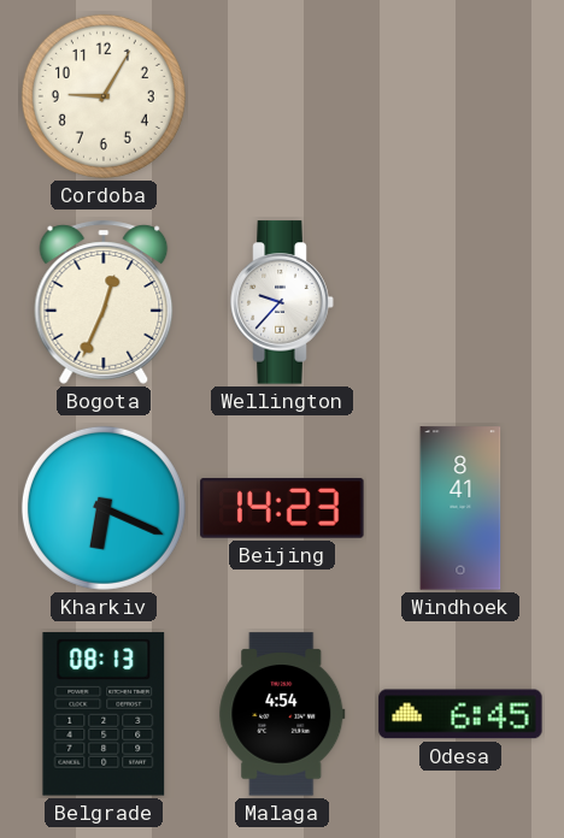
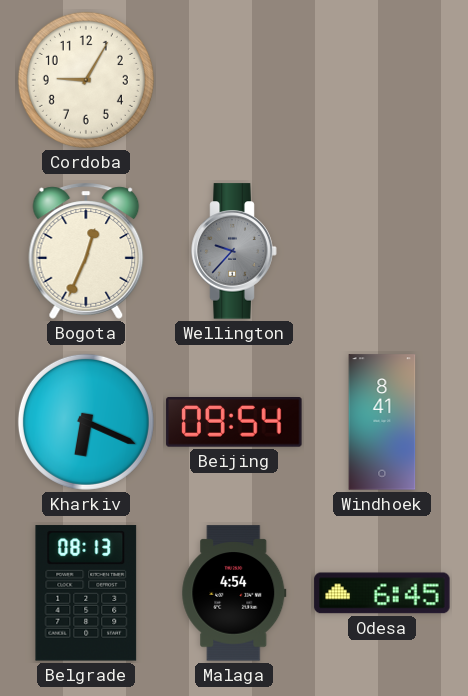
Wellington dial: white -> grey (234, 251)
Beijing: 14:23 -> 09:54 (234, 423)
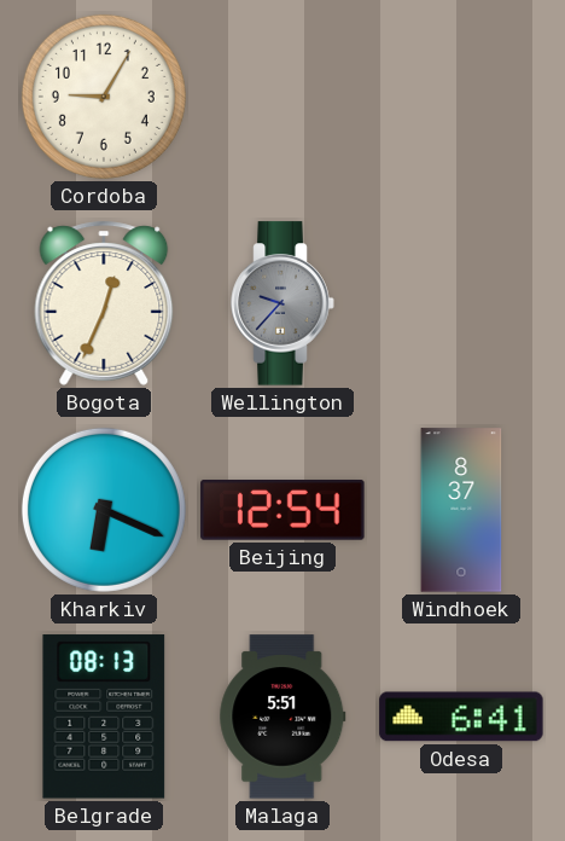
Beijing: 09:54 -> 12:54 (282, 511)
Windhoek: 8:41 -> 8:37 (461, 510)
Malaga: 4:54 -> 5:51 (282, 717)
Odesa: 6:45 -> 6:41 (461, 717)
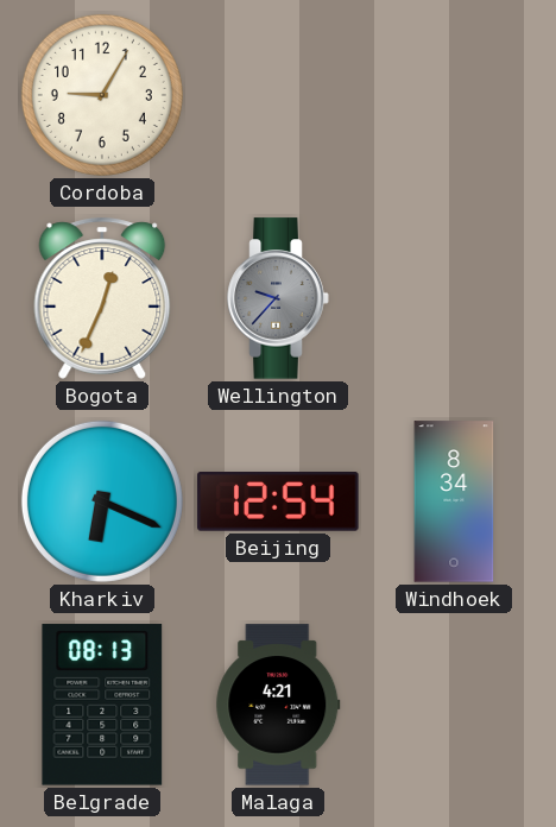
Windhoek: 8:37 -> 8:34 (454, 501)
Malaga: 5:51 -> 4:21 (278, 705)
Odesa: 6:41 -> none (461, 717)
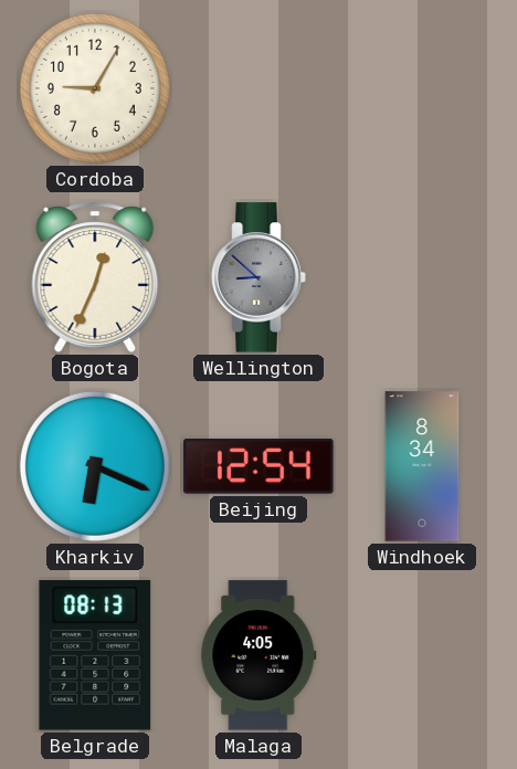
Wellington: 9:37 -> 8:52 (258, 277)
Malaga: 4:21 -> 4:05 (258, 655)
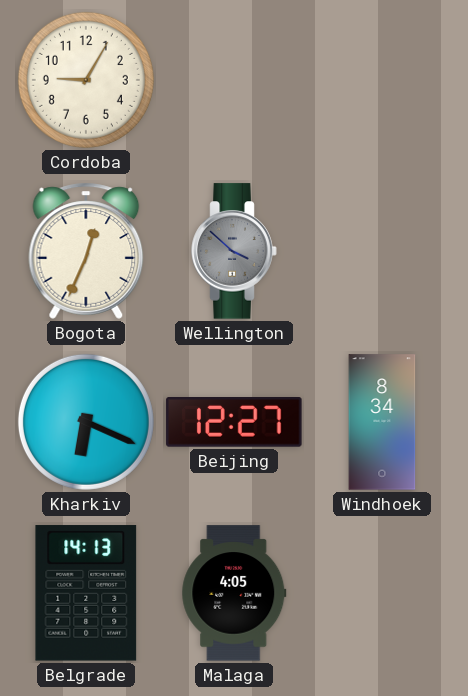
Wellington: 8:52 -> 3:52 (234, 251)
Beijing: 12:54 -> 12:27 (234, 423)
Belgrade: 08:13 -> 14:13 (86, 593)
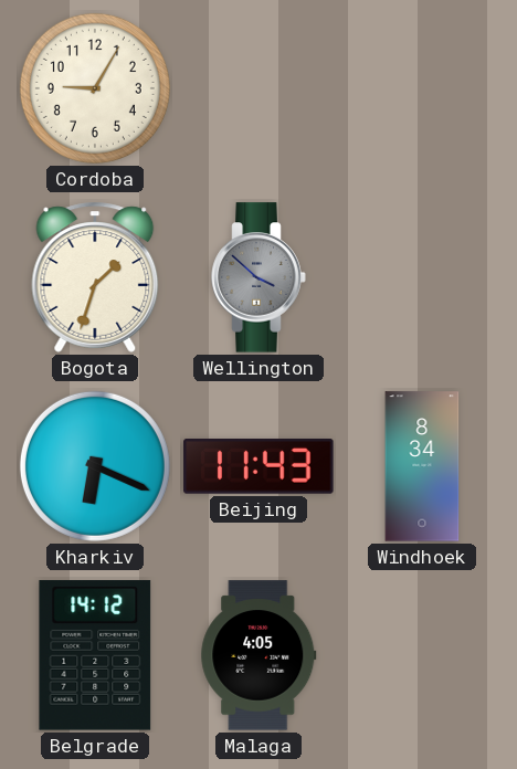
Bogota: 12:34 -> 1:33 (95, 277)
Beijing: 12:27 -> 11:43 (258, 467)
Belgrade: 14:13 -> 14:12 (95, 655)
